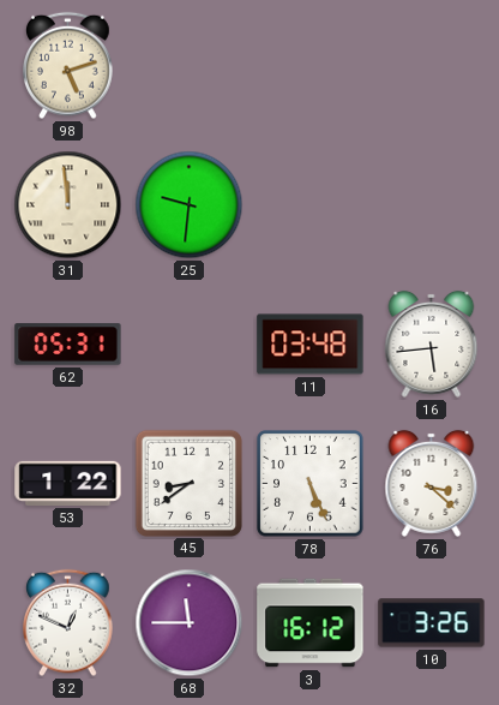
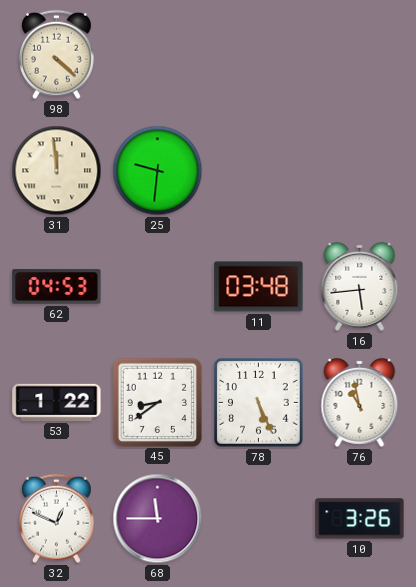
98: 5:12 -> 4:22 (57, 55)
62: 05:31 -> 04:53 (57, 287)
76: 3:22 -> 10:58 (360, 402)
3: 16:12 -> none (311, 623)
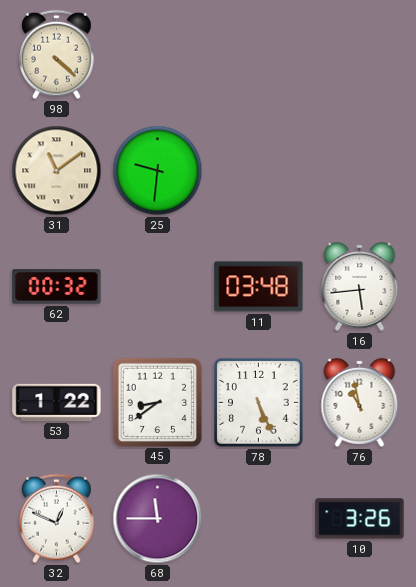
31: 11:59 -> 11:09 (57, 171)
62: 04:53 -> 00:32 (57, 287)
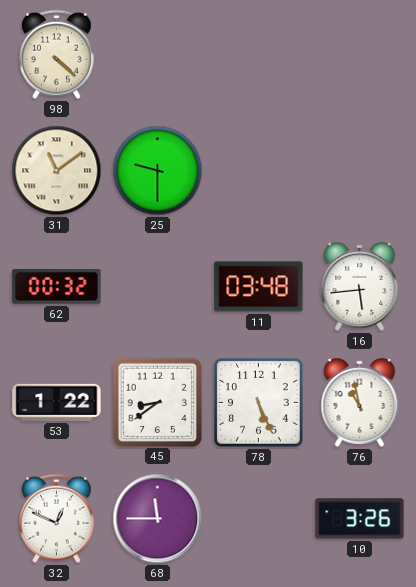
25: 9:31 -> 9:30 (158, 171)
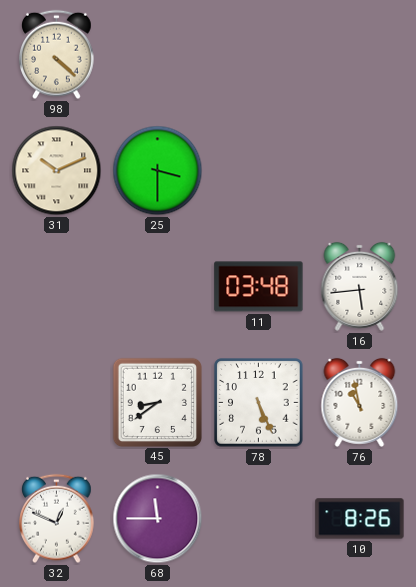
31: 11:09 -> 10:11 (57, 171)
25: 9:30 -> 3:30 (158, 171)
62: 00:32 -> none (57, 287)
53: 1:22 -> none (57, 402)
10: 3:26 -> 8:26 (360, 519)
